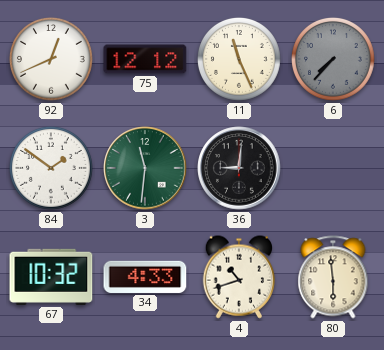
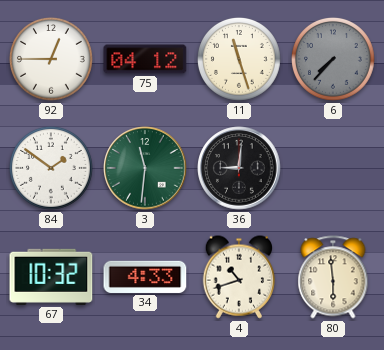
92: 12:41 -> 12:45 (51, 59)
75: 12:12 -> 04:12 (145, 59)
11: 11:26 -> 11:27 (239, 59)
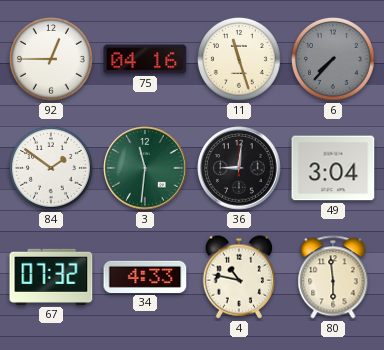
75: 04:12 -> 04:16 (145, 59)
49: none -> 3:04 (333, 168)
67: 10:32 -> 07:32 (51, 277)
4: 10:42 -> 10:47 (238, 277)
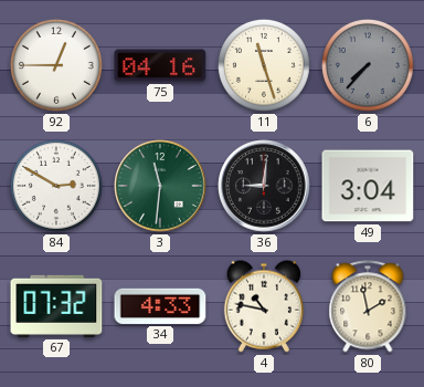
84: 1:51 -> 2:50 (56, 186)
80: 5:59 -> 1:58 (368, 306)
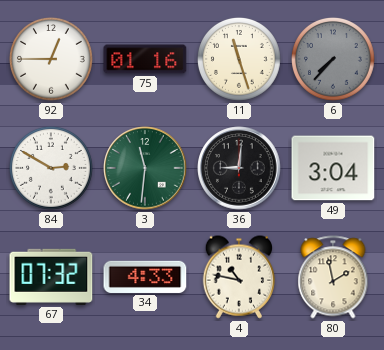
75: 04:16 -> 01:16 (145, 59)
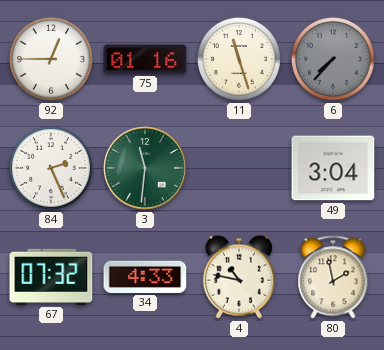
84: 2:50 -> 2:26 (51, 168)
36: 9:01 -> none (239, 168)
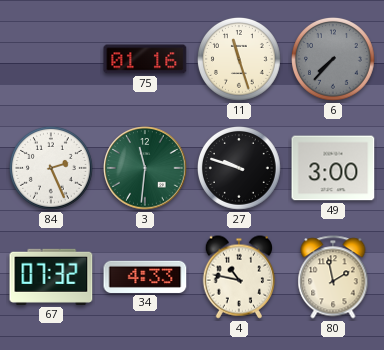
92: 12:45 -> none (51, 59)
27: none -> 9:48 (239, 168)
49: 3:04 -> 3:00 (333, 168)
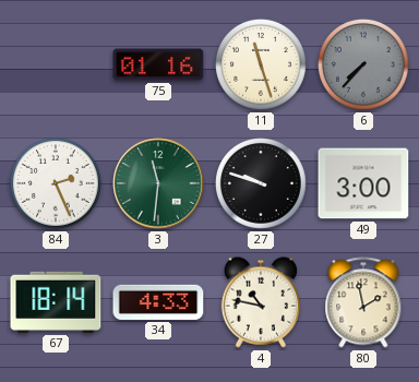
67: 07:32 -> 18:14 (56, 302)
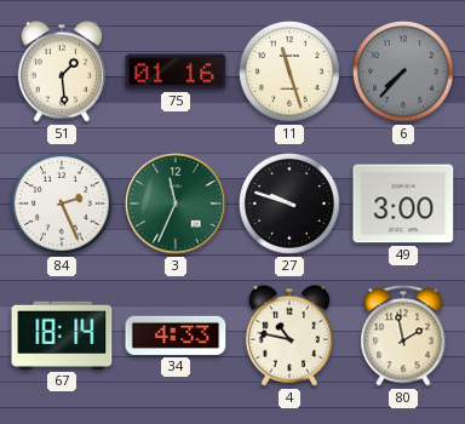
51: none -> 1:29 (61, 71)
3: 11:31 -> 11:34 (176, 204)
